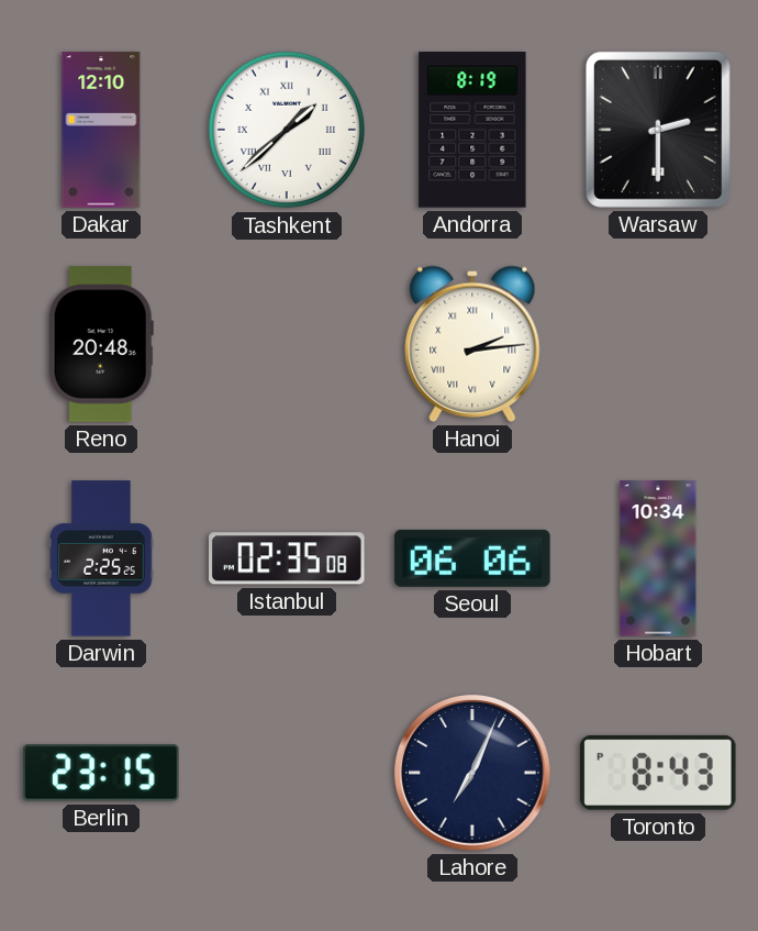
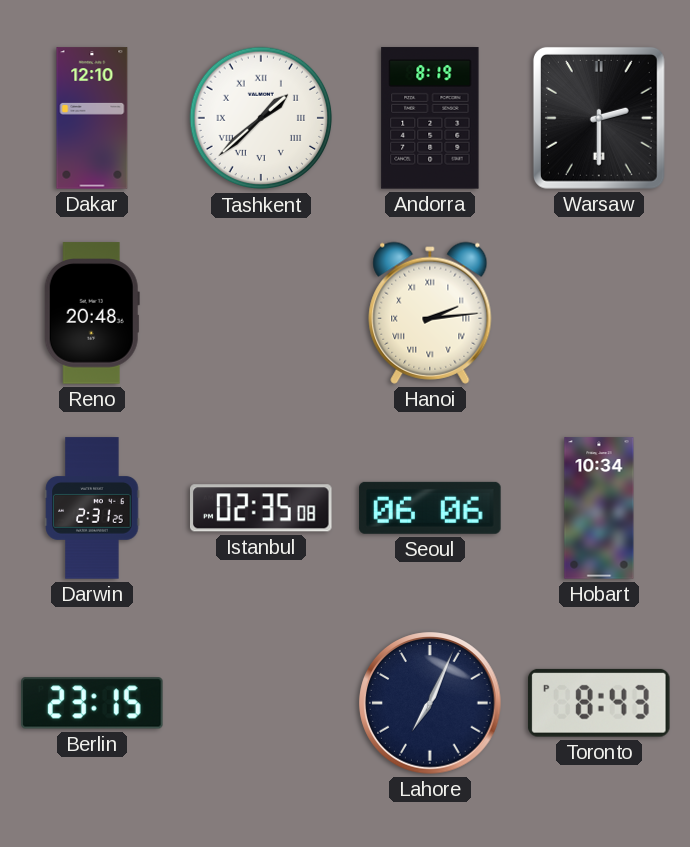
Darwin: 2:25 -> 2:31 (92, 508)
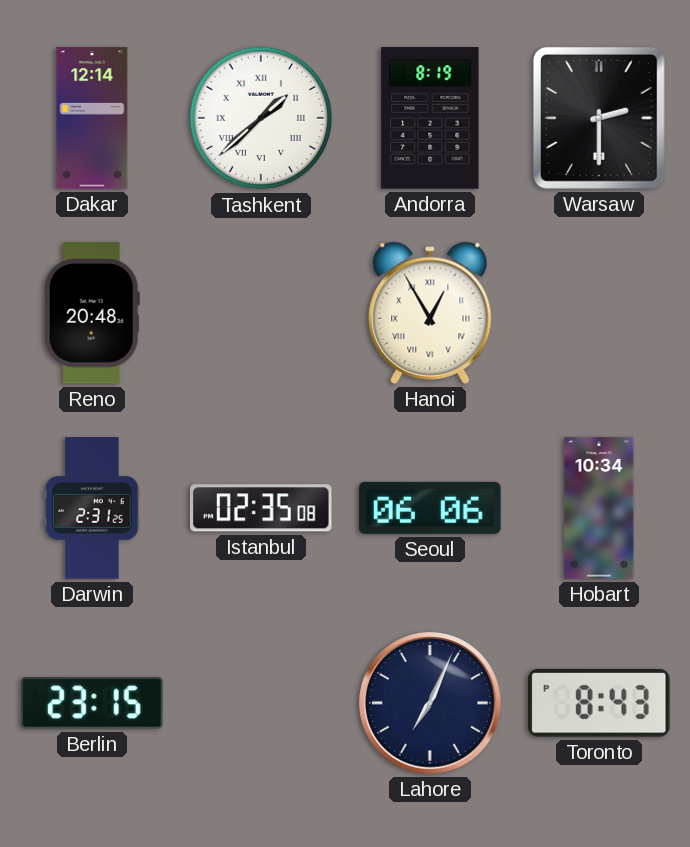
Dakar: 12:10 -> 12:14 (92, 118)
Hanoi: 2:14 -> 12:55 (430, 313)
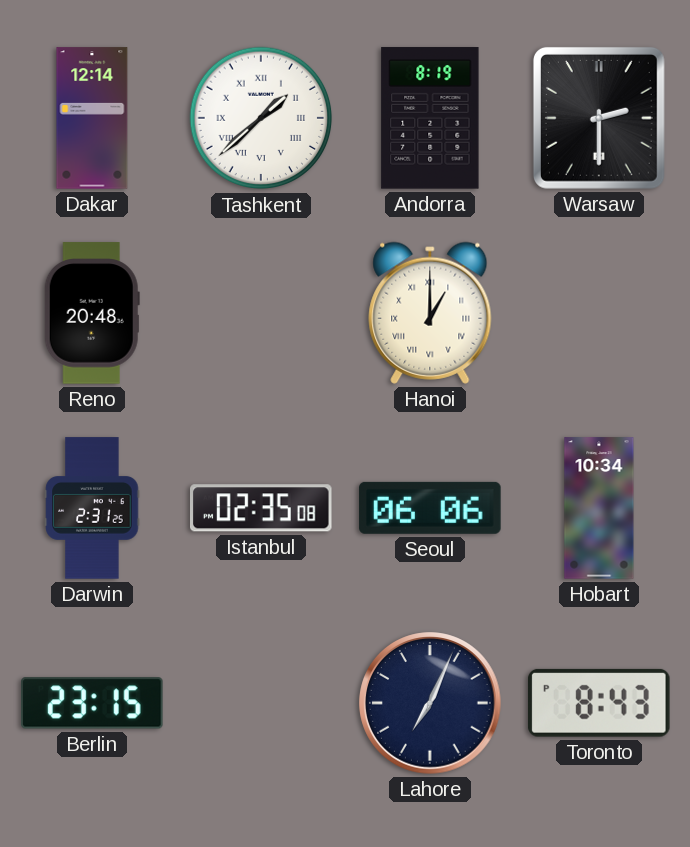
Hanoi: 12:55 -> 1:00 (430, 313)
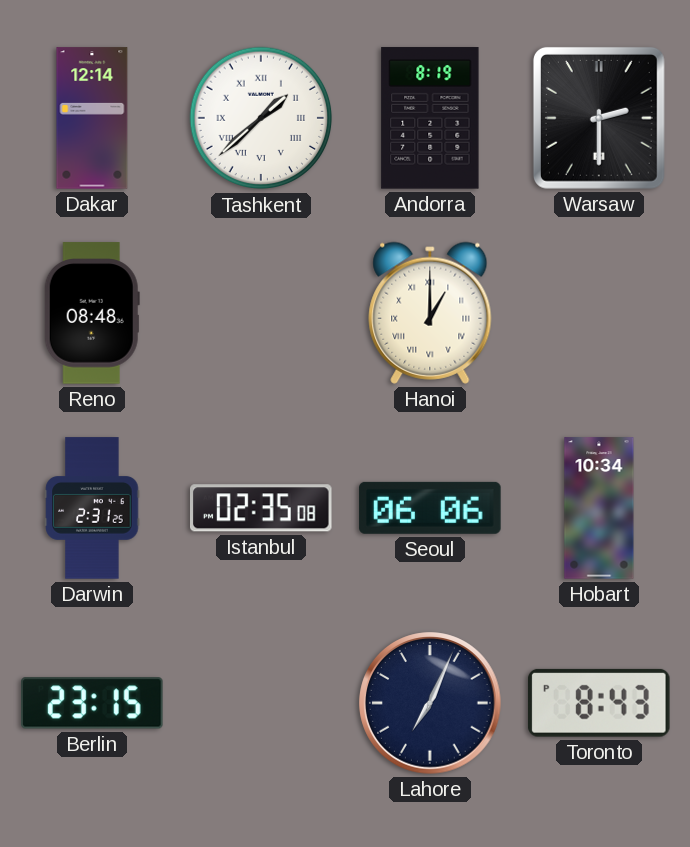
Reno: 20:48 -> 08:48 (92, 313)
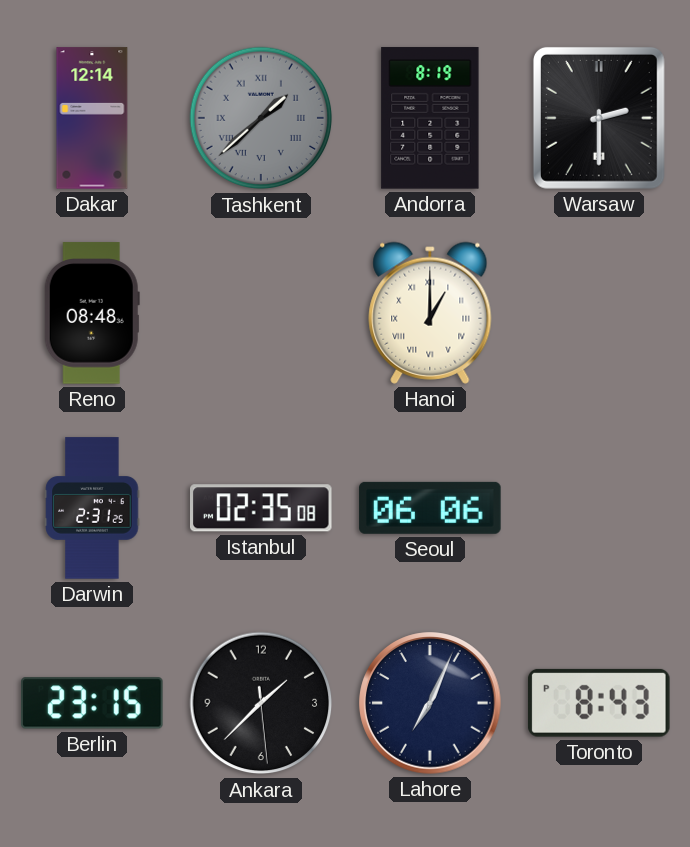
Tashkent dial: white -> grey (261, 118)
Hobart: 10:34 -> none (599, 508)
Ankara: none -> 1:37 (261, 703)
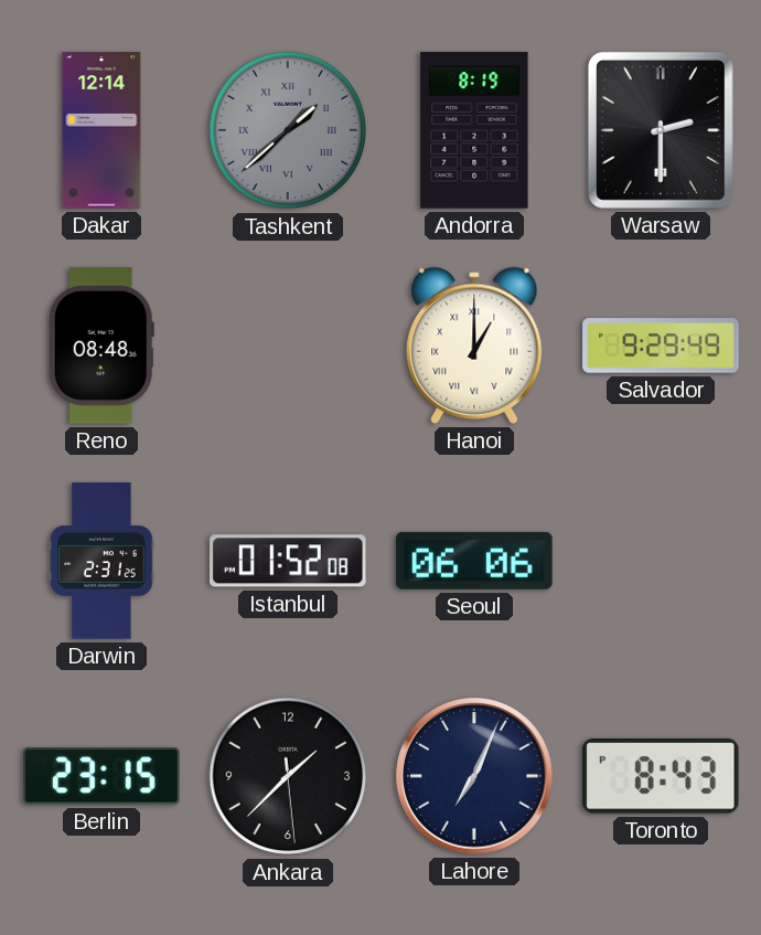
Salvador: none -> 9:29 (661, 346)
Istanbul: 02:35 -> 01:52 (289, 561)
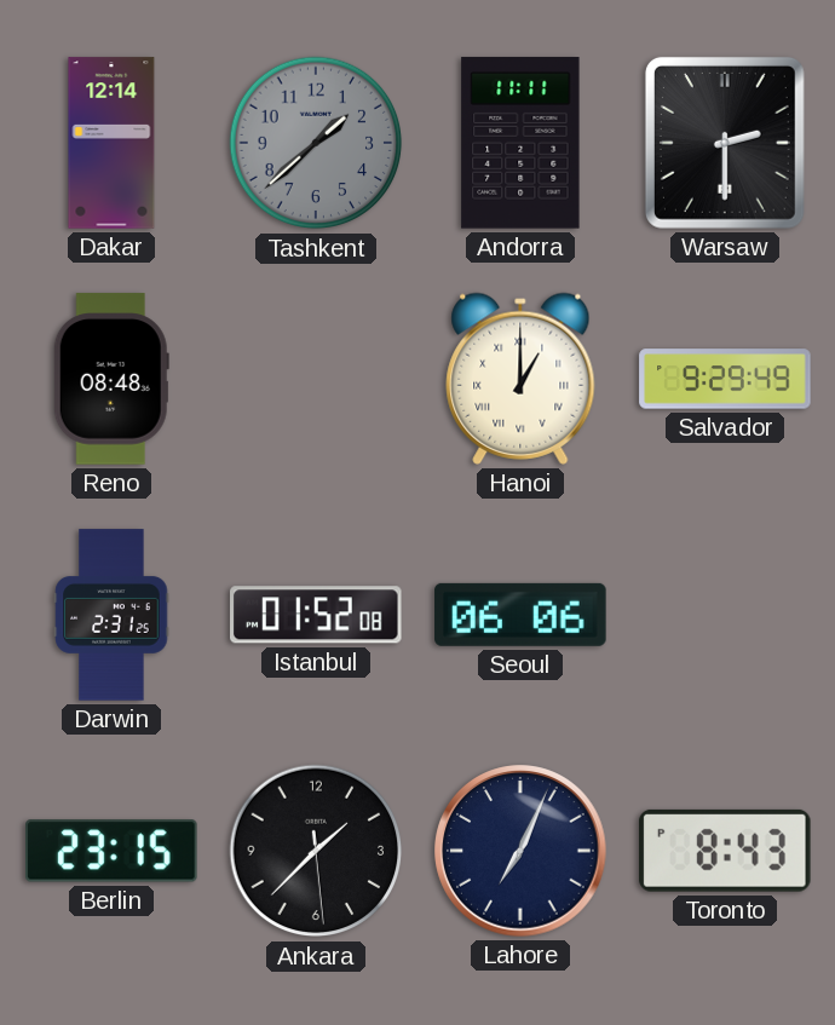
Tashkent numerals: Roman -> Arabic (316, 143)
Andorra: 8:19 -> 11:11 (520, 143)
